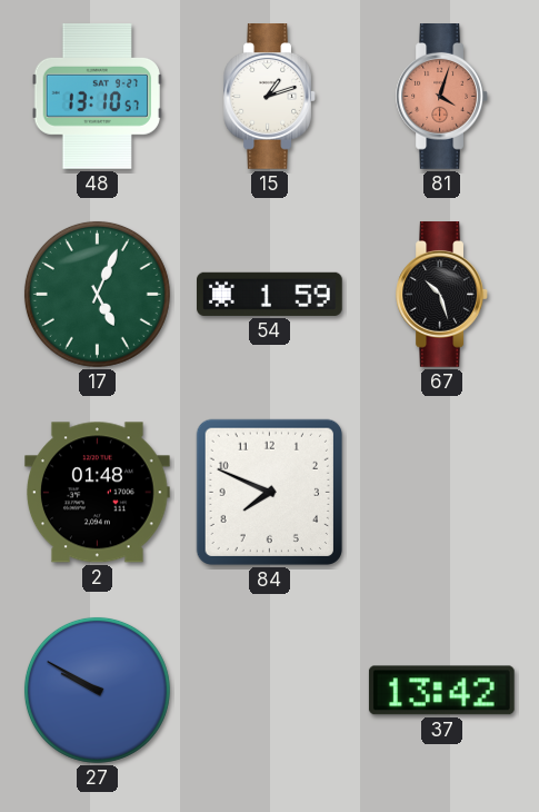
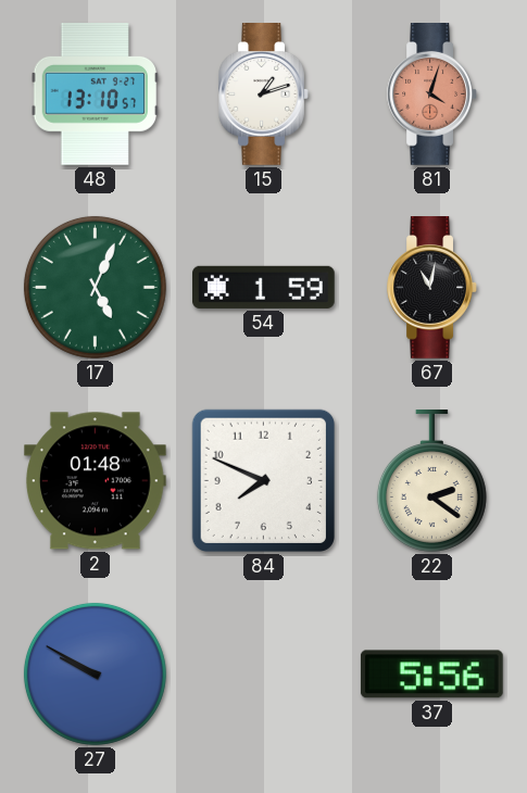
67: 10:27 -> 11:02 (431, 288)
22: none -> 2:21 (431, 481)
37: 13:42 -> 5:56 (431, 675)
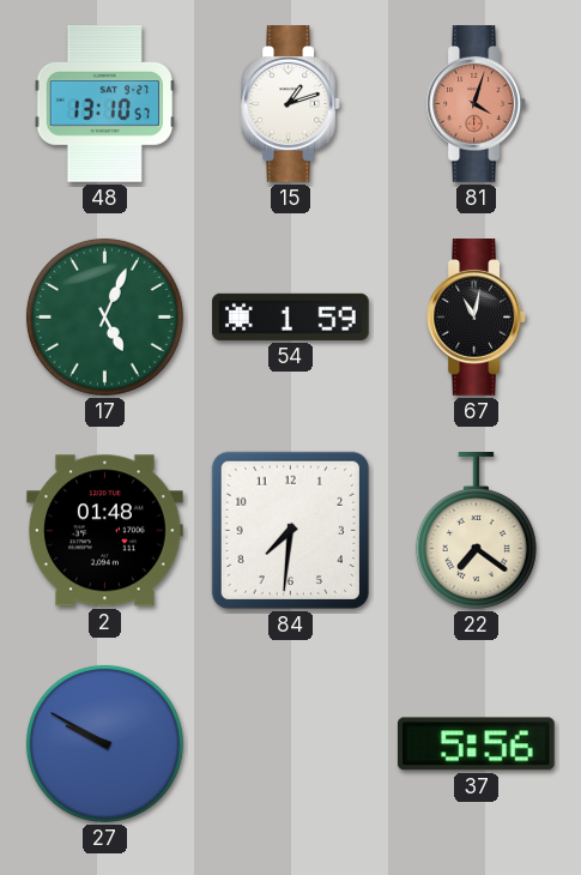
84: 7:49 -> 7:31 (290, 530)
22: 2:21 -> 7:21 (476, 531)
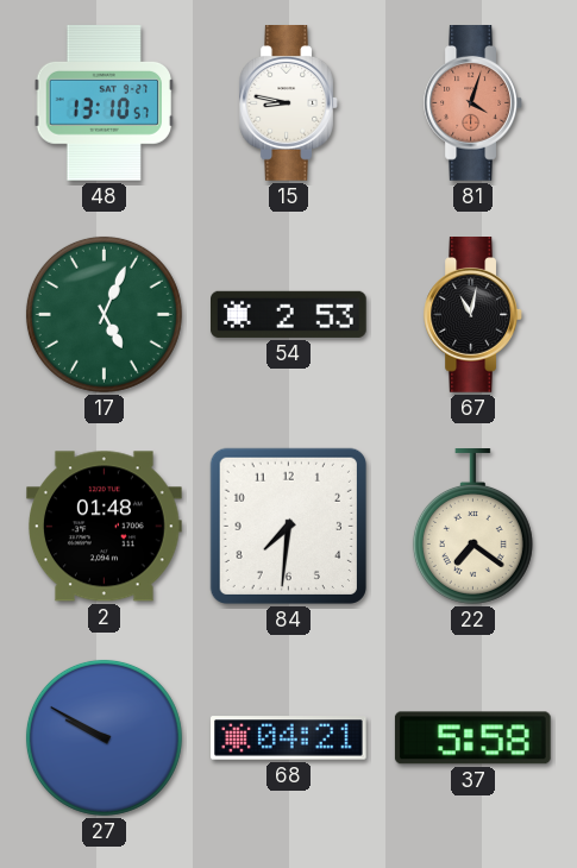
15: 1:12 -> 8:47 (288, 103)
54: 1:59 -> 2:53 (289, 314)
68: none -> 04:21 (289, 738)
37: 5:56 -> 5:58 (472, 738)
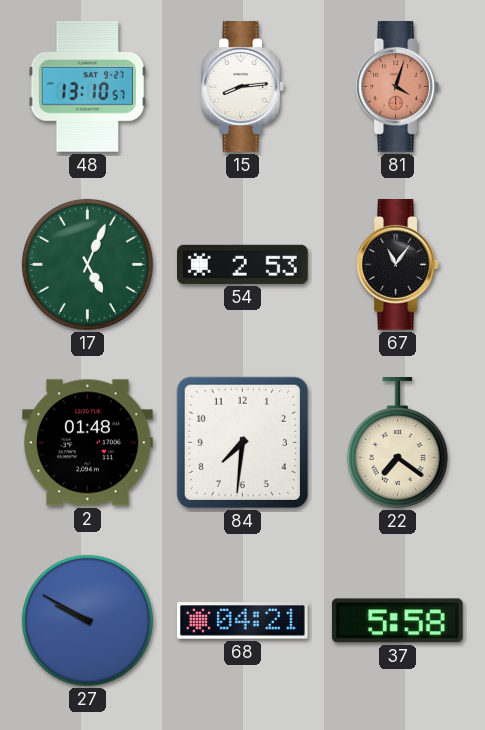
15: 8:47 -> 8:14 (242, 87)
67: 11:02 -> 11:06 (397, 265)
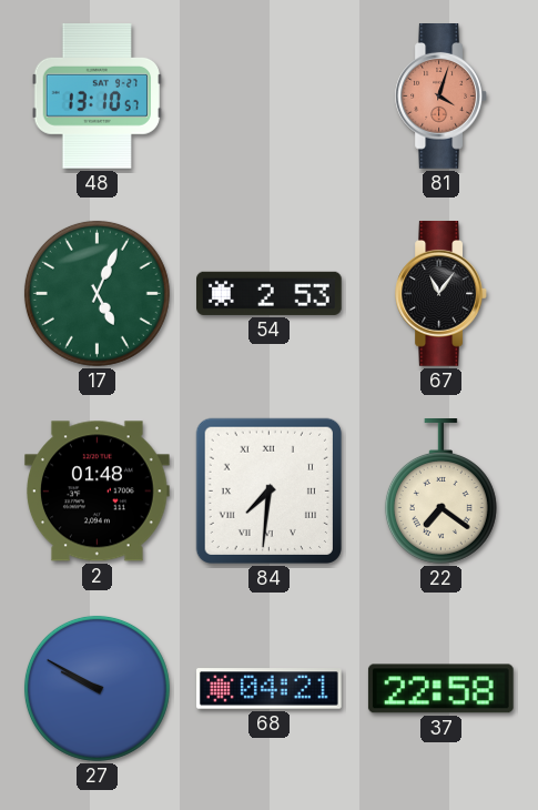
15: 8:14 -> none (242, 87)
84 numerals: Arabic -> Roman (268, 490)
37: 5:58 -> 22:58 (440, 689)
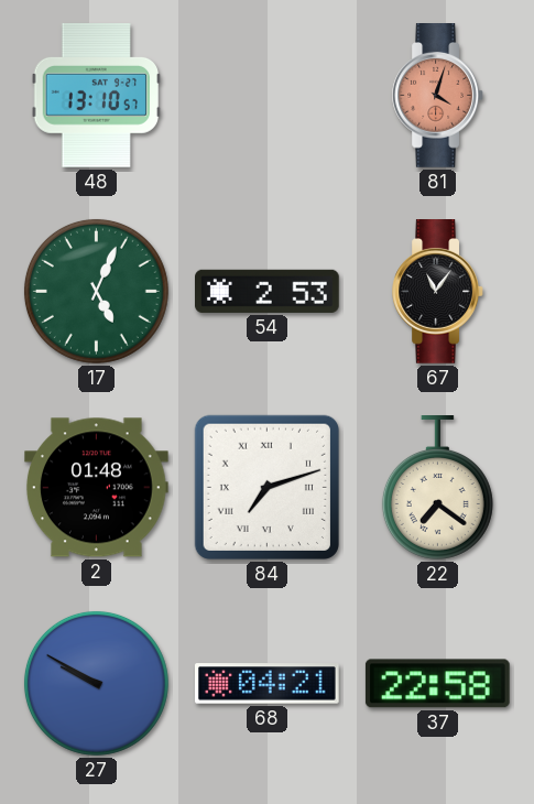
84: 7:31 -> 7:12 (266, 487)
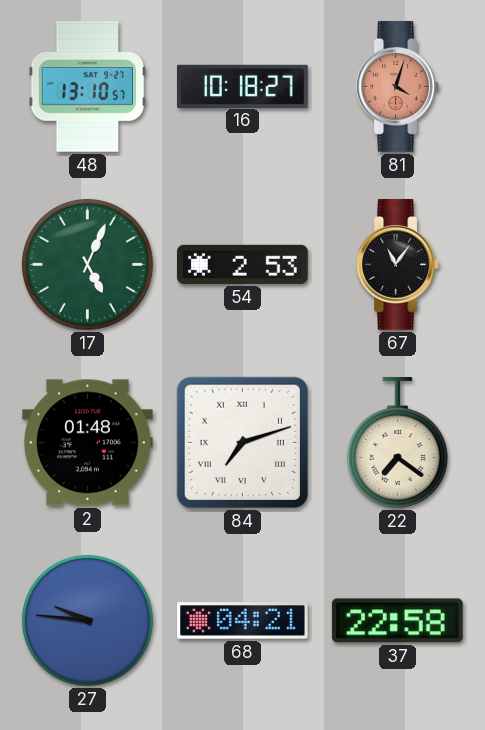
16: none -> 10:18 (243, 86)
27: 9:50 -> 9:46 (87, 620)
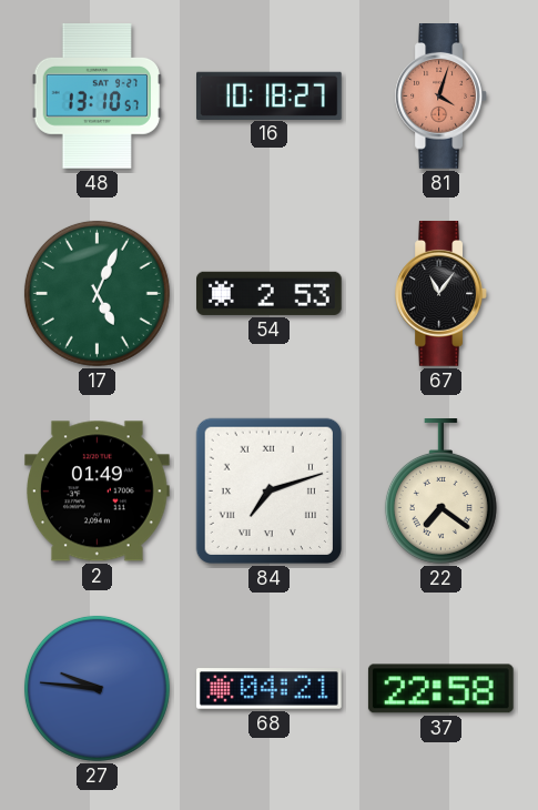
2: 01:48 -> 01:49 (98, 492)
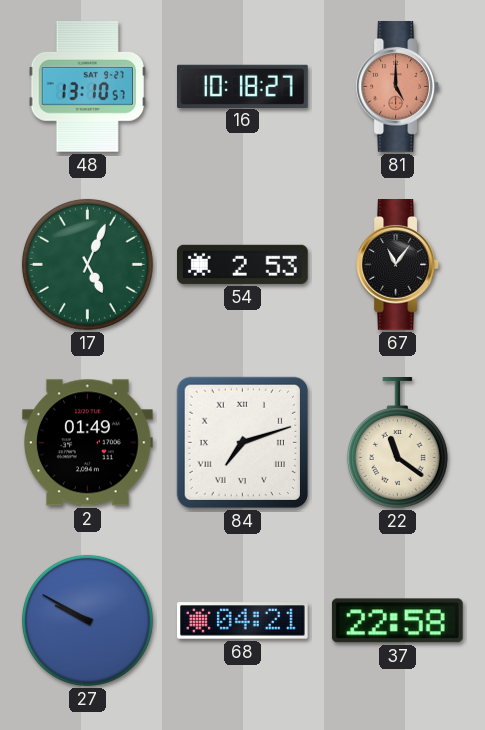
81: 4:03 -> 5:00 (397, 87)
22: 7:21 -> 11:21 (397, 443)
27: 9:46 -> 9:50 (87, 620)
